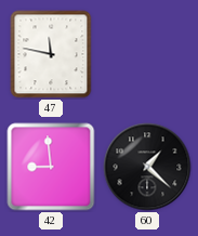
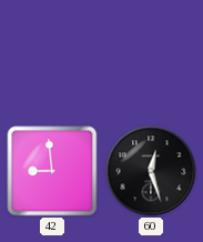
47: 11:47 -> none (51, 54)
60: 1:22 -> 12:27 (151, 171)
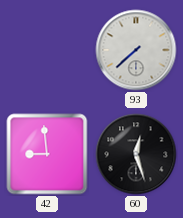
93: none -> 7:38 (136, 50)
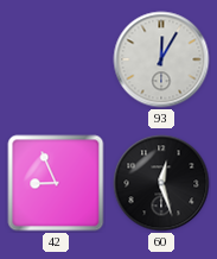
93: 7:38 -> 12:05 (161, 59)
42: 8:59 -> 8:56 (56, 183)
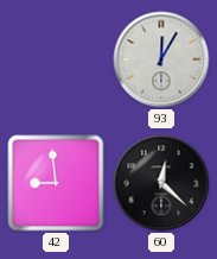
42: 8:56 -> 8:59 (56, 183)
60: 12:27 -> 12:22 (161, 183)
